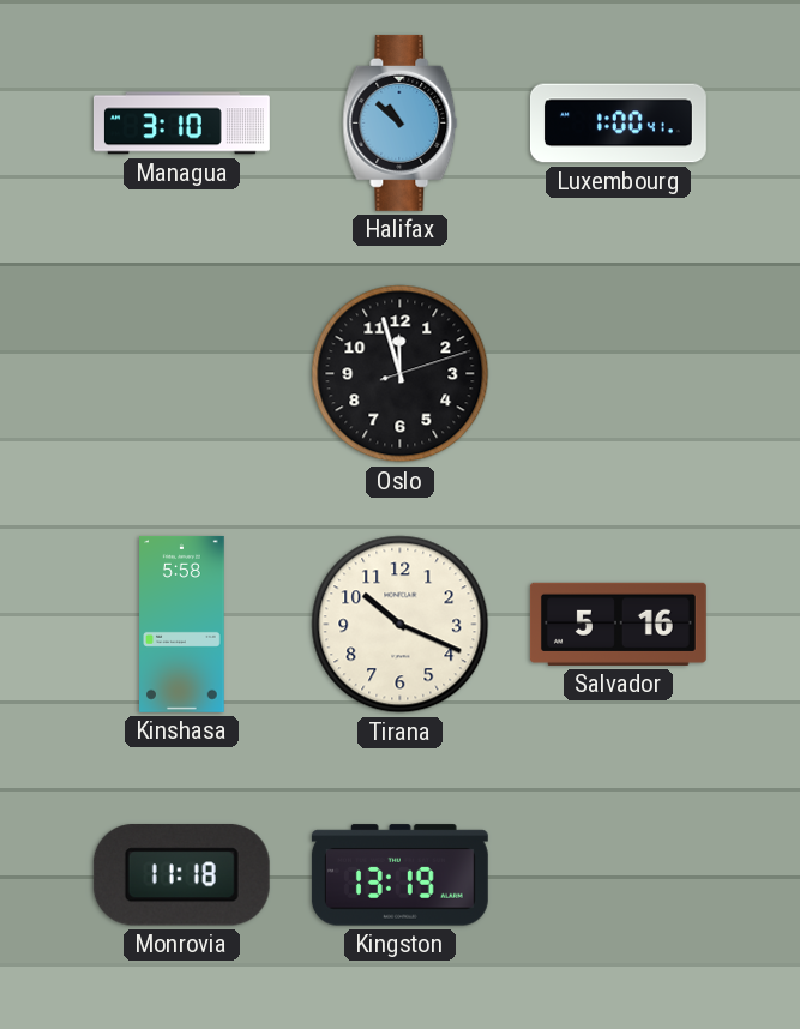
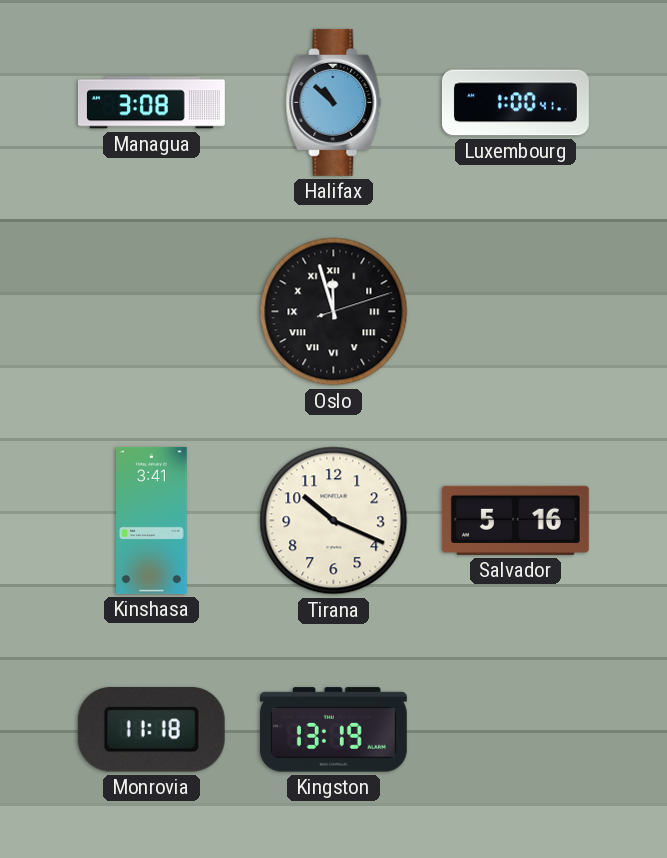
Managua: 3:10 -> 3:08 (152, 103)
Oslo numerals: Arabic -> Roman (334, 312)
Kinshasa: 5:58 -> 3:41 (152, 520)
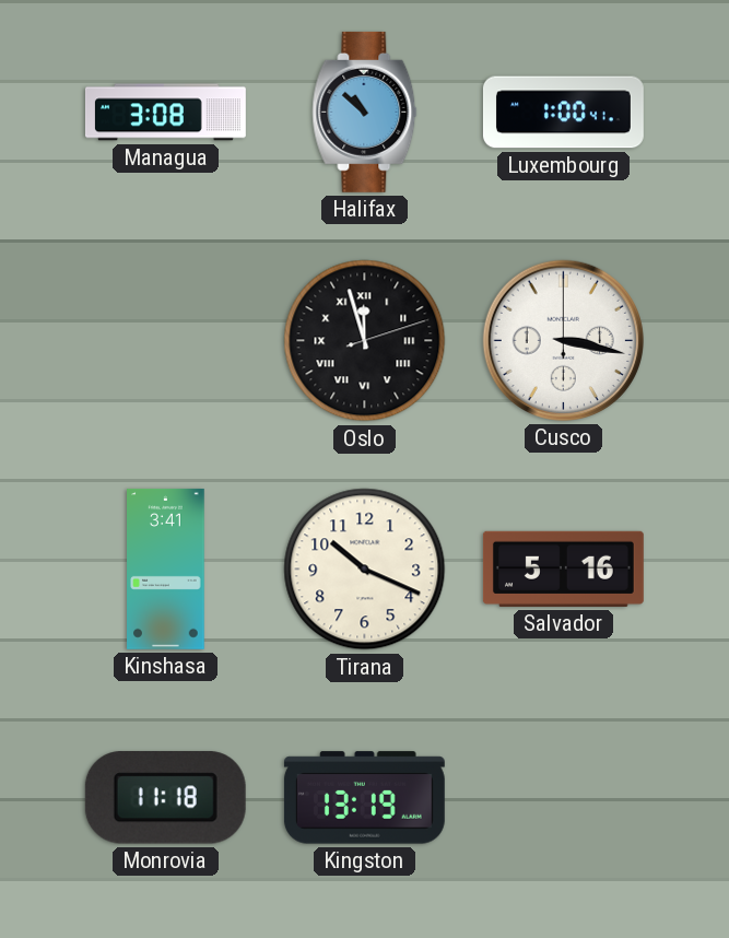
Cusco: none -> 3:17 (563, 340)
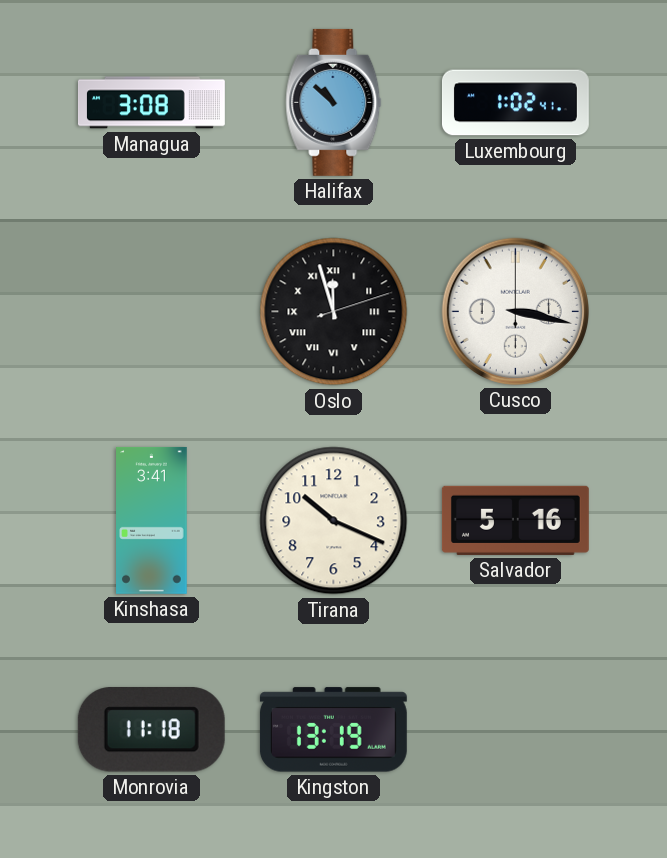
Luxembourg: 1:00 -> 1:02 (515, 103)
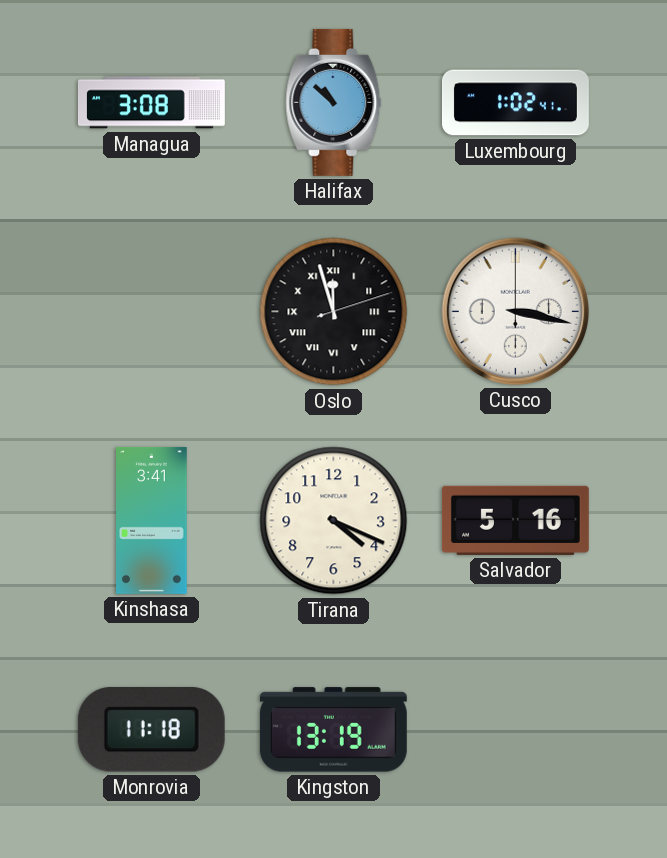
Tirana: 10:19 -> 4:19 (334, 521)
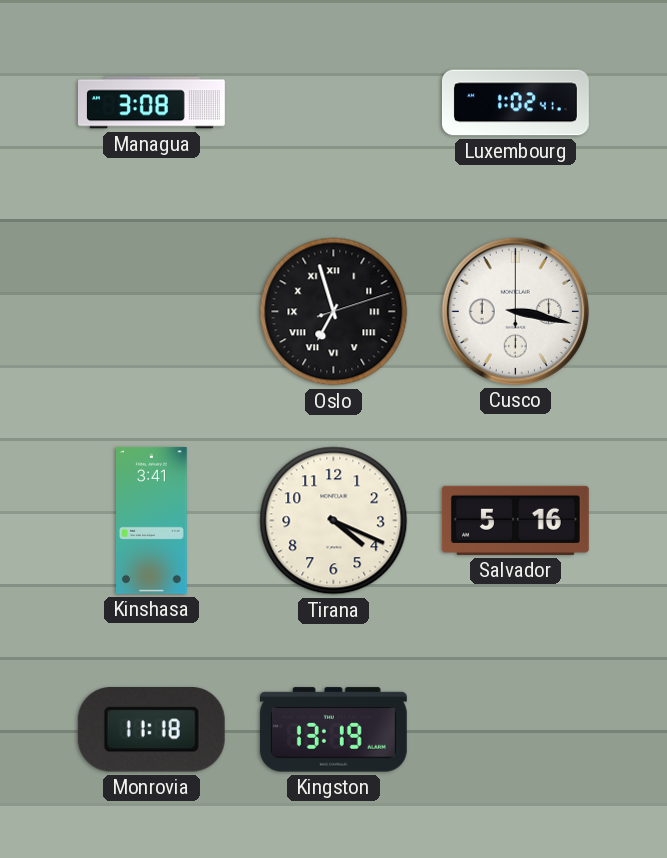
Halifax: 10:52 -> none (334, 102)
Oslo: 11:57 -> 6:57 (334, 312)
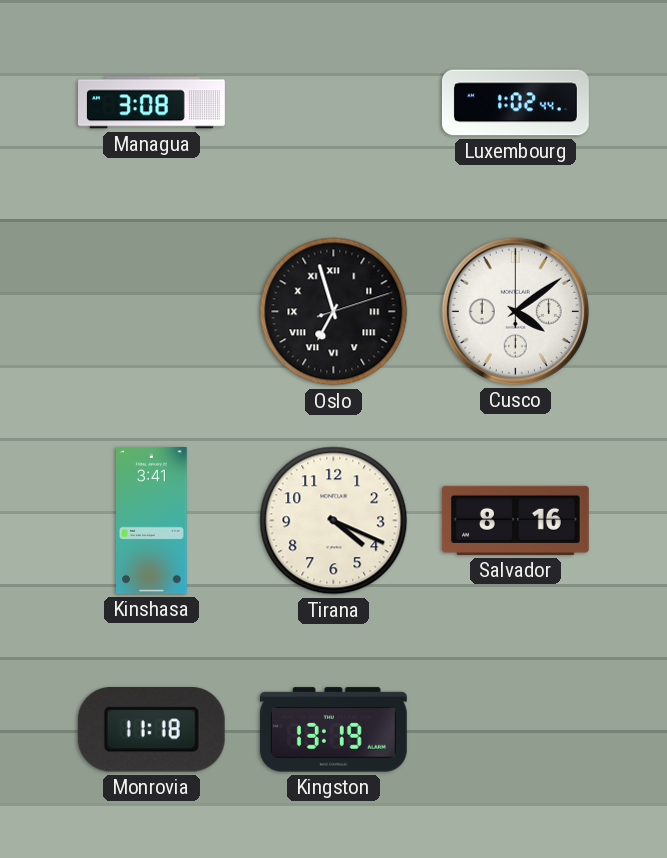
Luxembourg: 1:02:41 -> 1:02:44 (515, 103)
Cusco: 3:17 -> 4:09 (515, 311)
Salvador: 5:16 -> 8:16 (515, 520)
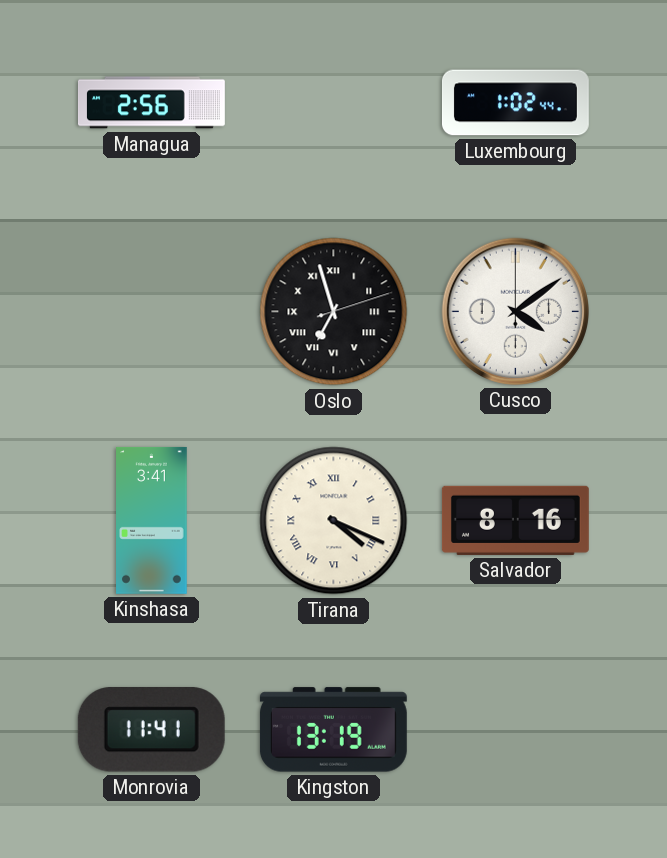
Managua: 3:08 -> 2:56 (152, 103)
Tirana numerals: Arabic -> Roman (334, 521)
Monrovia: 11:18 -> 11:41 (151, 730)
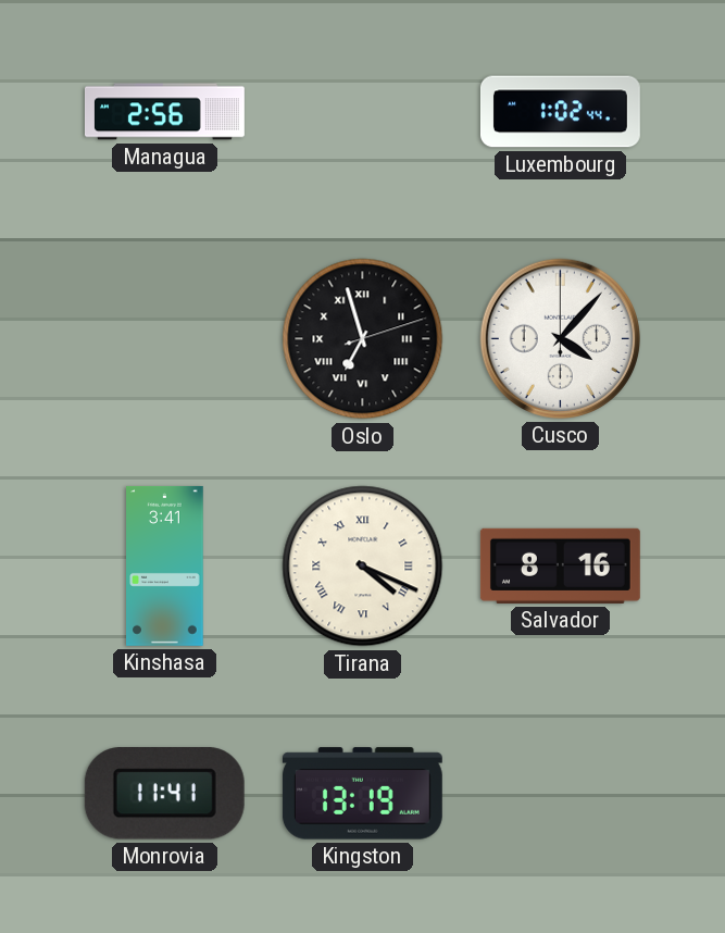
Cusco: 4:09 -> 4:07 (560, 338)
